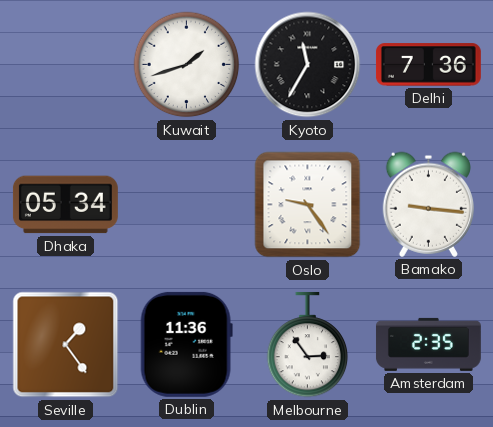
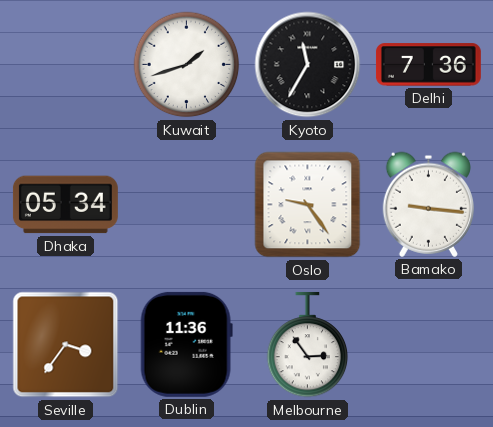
Seville: 1:24 -> 3:36 (66, 345)
Amsterdam: 2:35 -> none (428, 344)
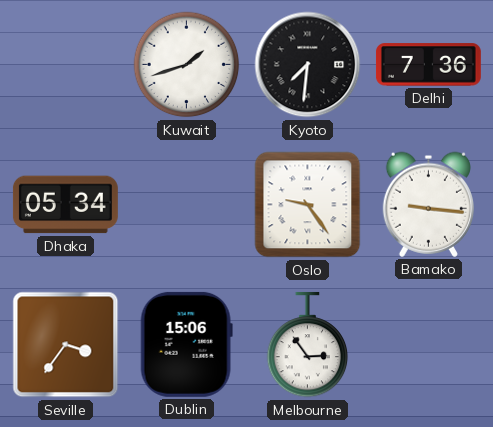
Kyoto: 11:35 -> 7:31 (308, 65)
Dublin: 11:36 -> 15:06 (186, 344)
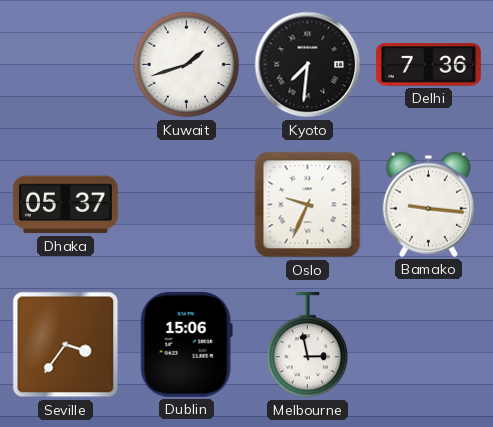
Dhaka: 05:34 -> 05:37 (65, 205)
Oslo: 9:24 -> 9:34 (308, 205)
Melbourne: 2:54 -> 2:58 (308, 345)
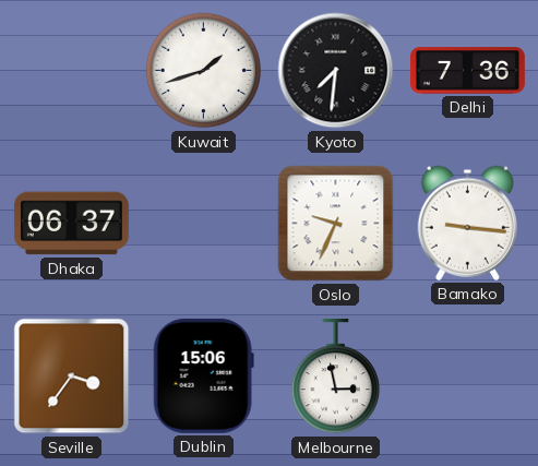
Dhaka: 05:37 -> 06:37 (71, 224)
